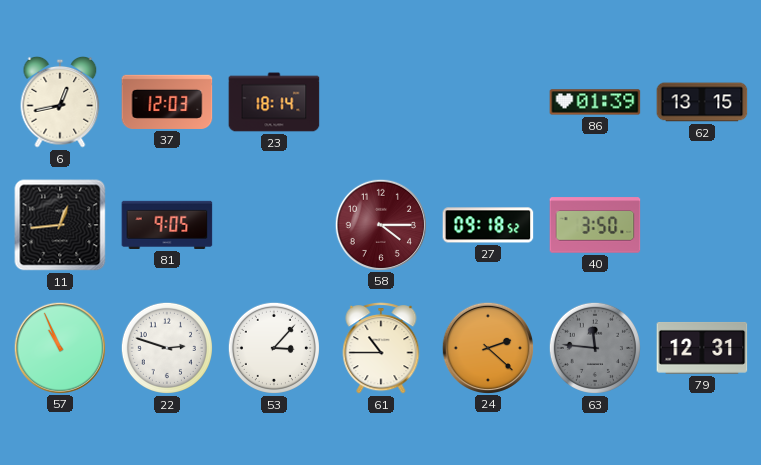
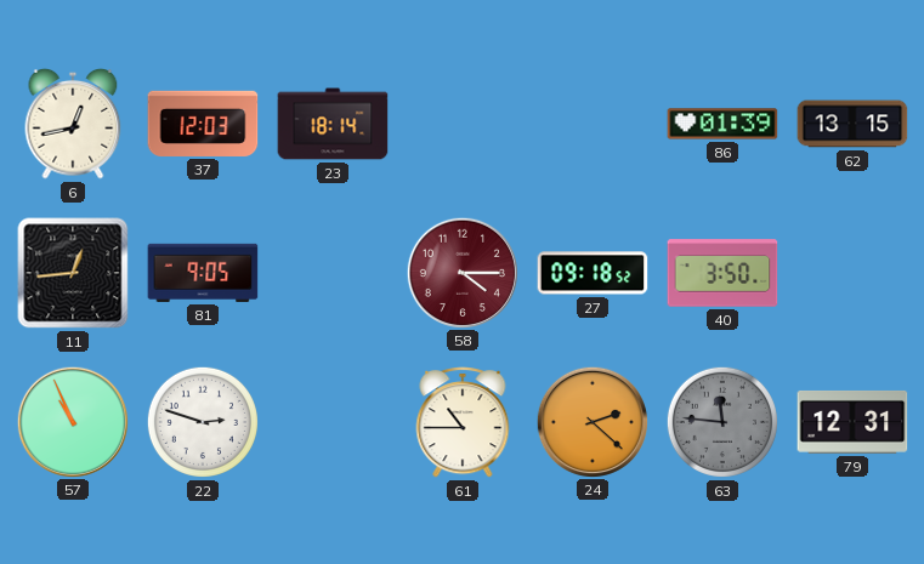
53: 3:07 -> none (274, 348)
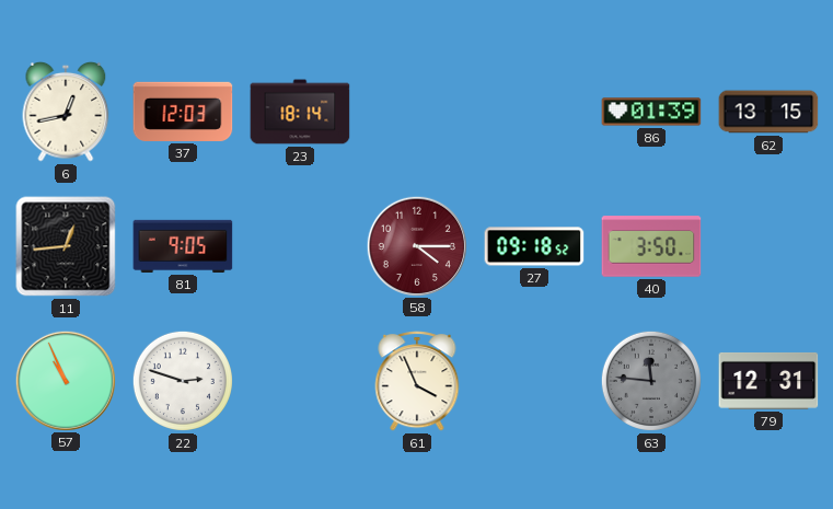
61: 10:45 -> 3:56 (417, 381)
24: 2:22 -> none (591, 421)
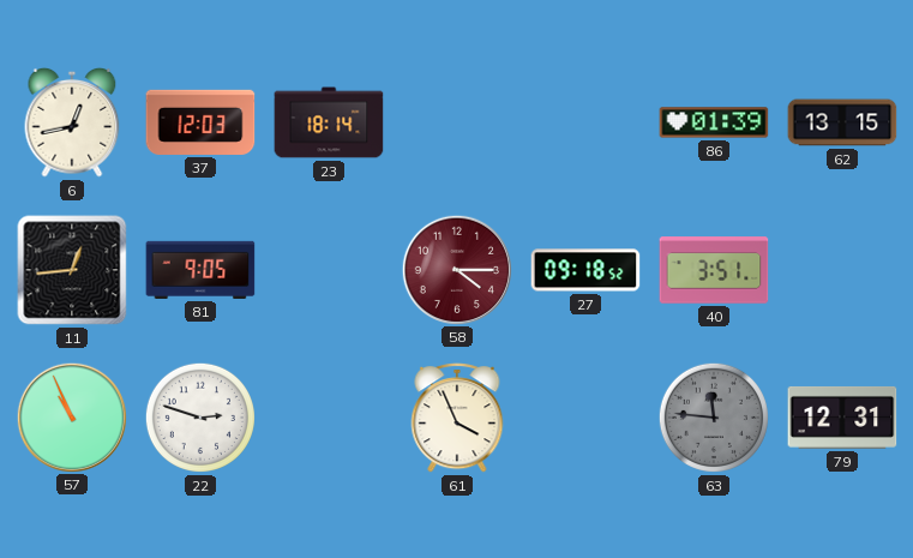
40: 3:50 -> 3:51 (714, 270)
